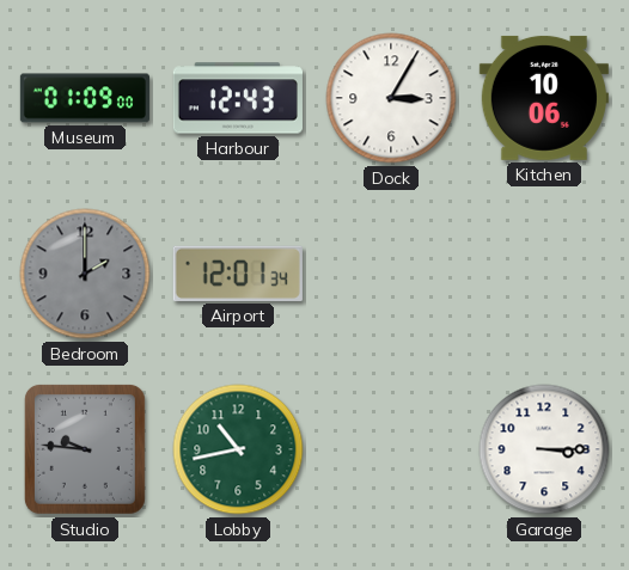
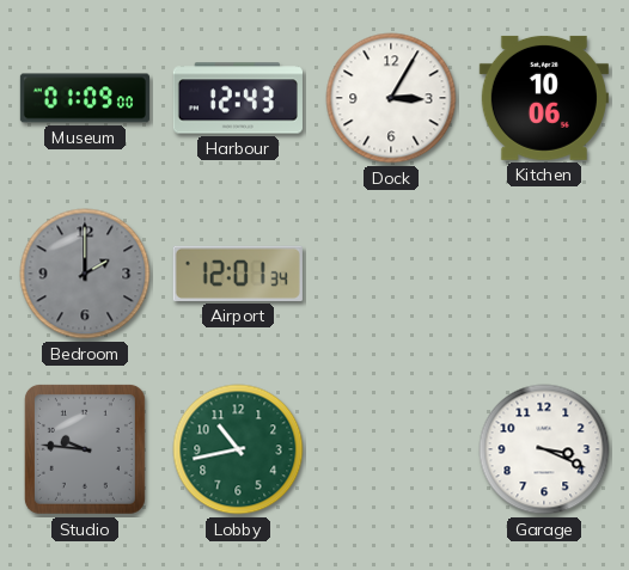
Garage: 3:15 -> 3:19 (544, 449)
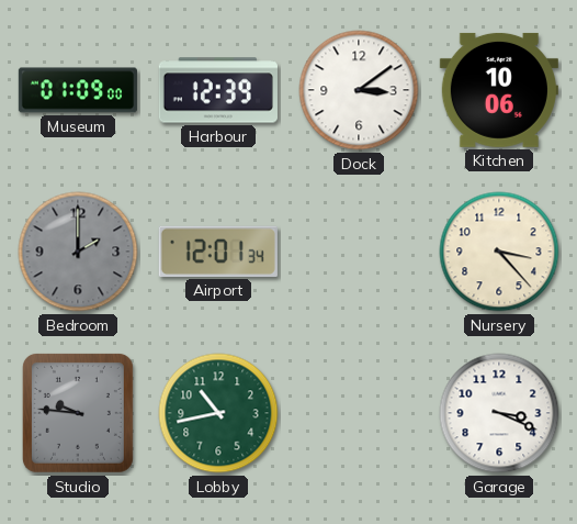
Harbour: 12:43 -> 12:39 (218, 90)
Dock: 3:05 -> 3:09 (359, 90)
Nursery: none -> 3:23 (499, 252)
